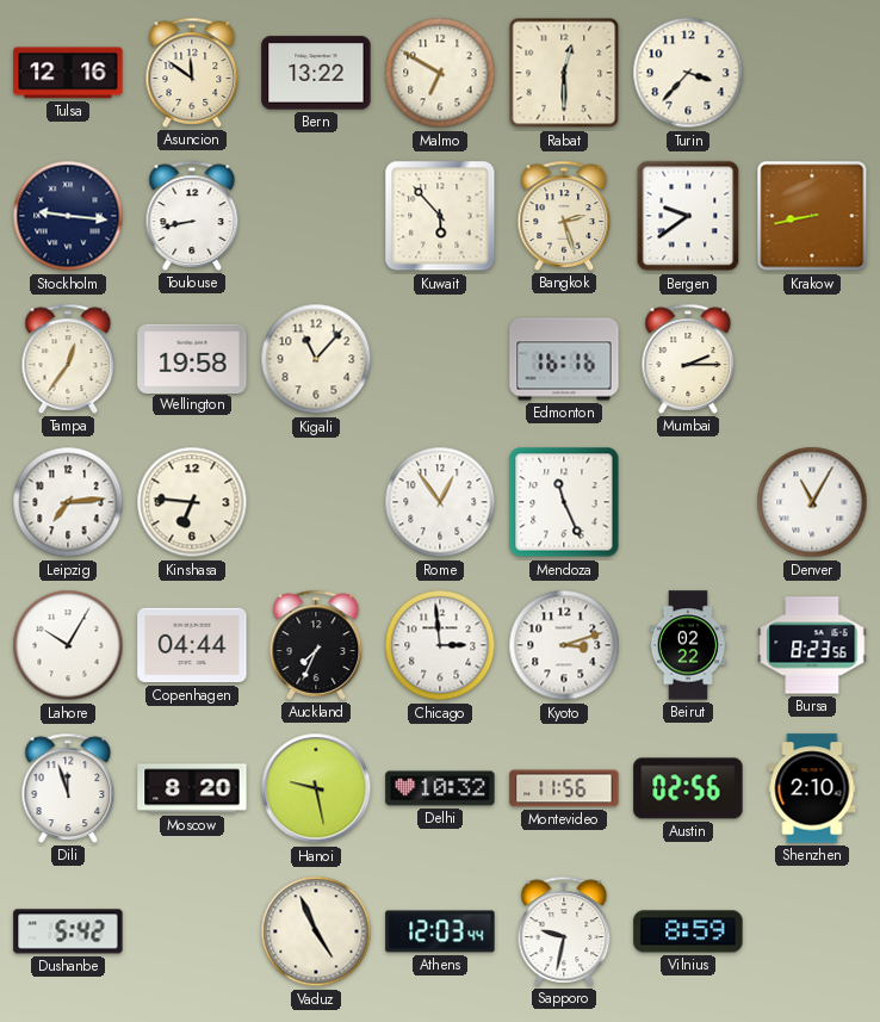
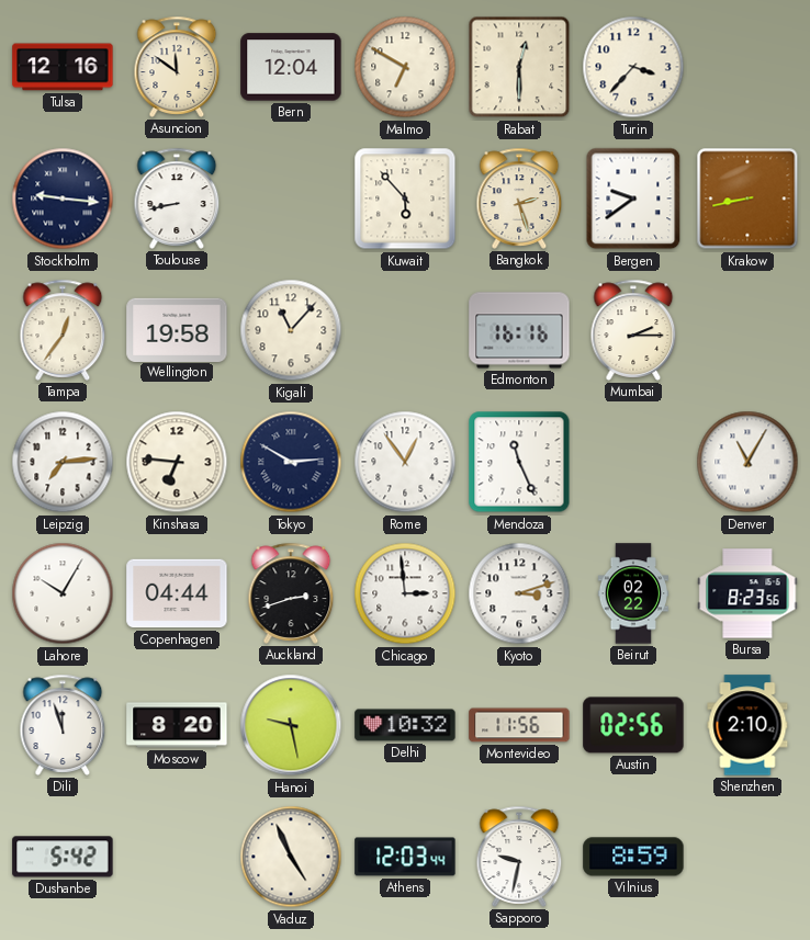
Bern: 13:22 -> 12:04 (291, 67)
Tokyo: none -> 2:50 (291, 462)
Auckland: 7:34 -> 2:42 (291, 593)
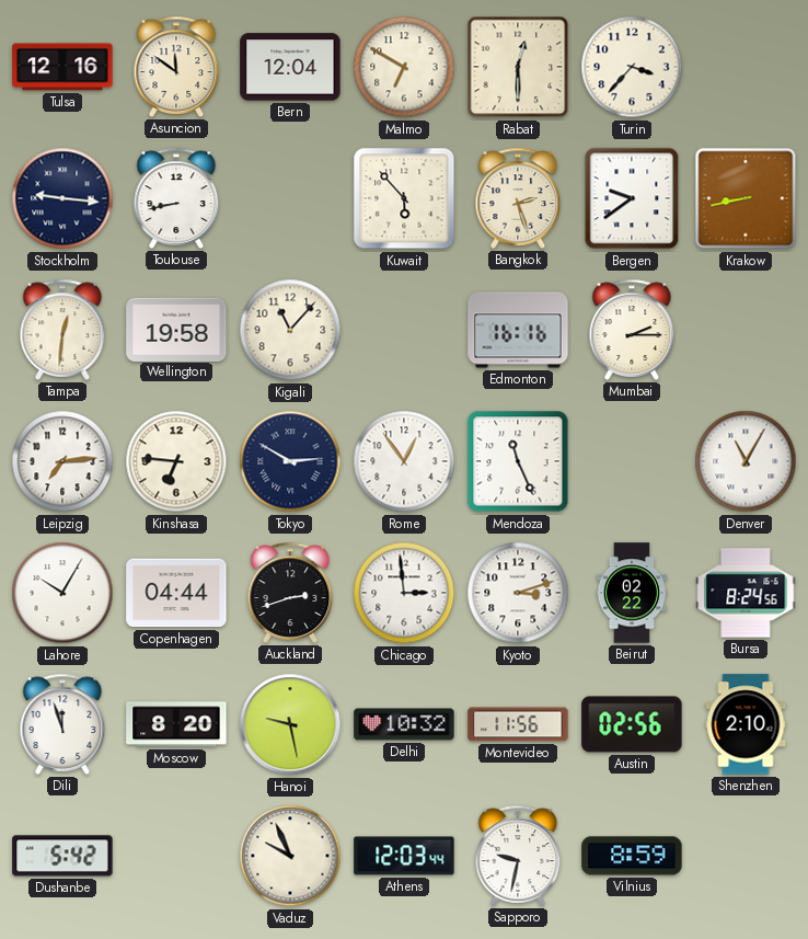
Tampa: 12:36 -> 12:31 (62, 330)
Bursa: 8:23 -> 8:24 (746, 593)
Vaduz: 4:56 -> 9:56 (290, 856)
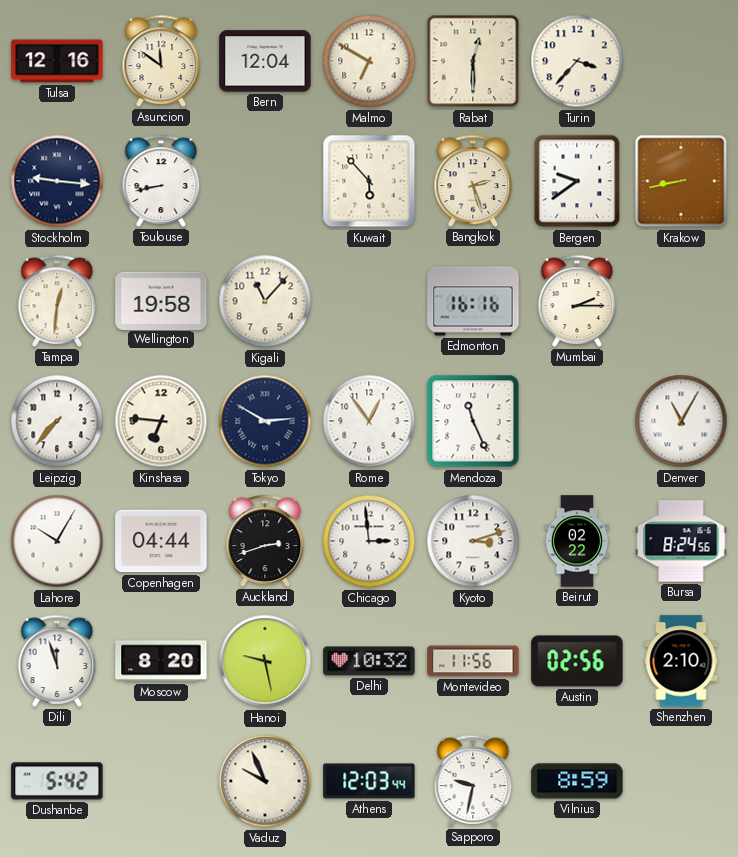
Leipzig: 7:14 -> 7:37 (57, 421)
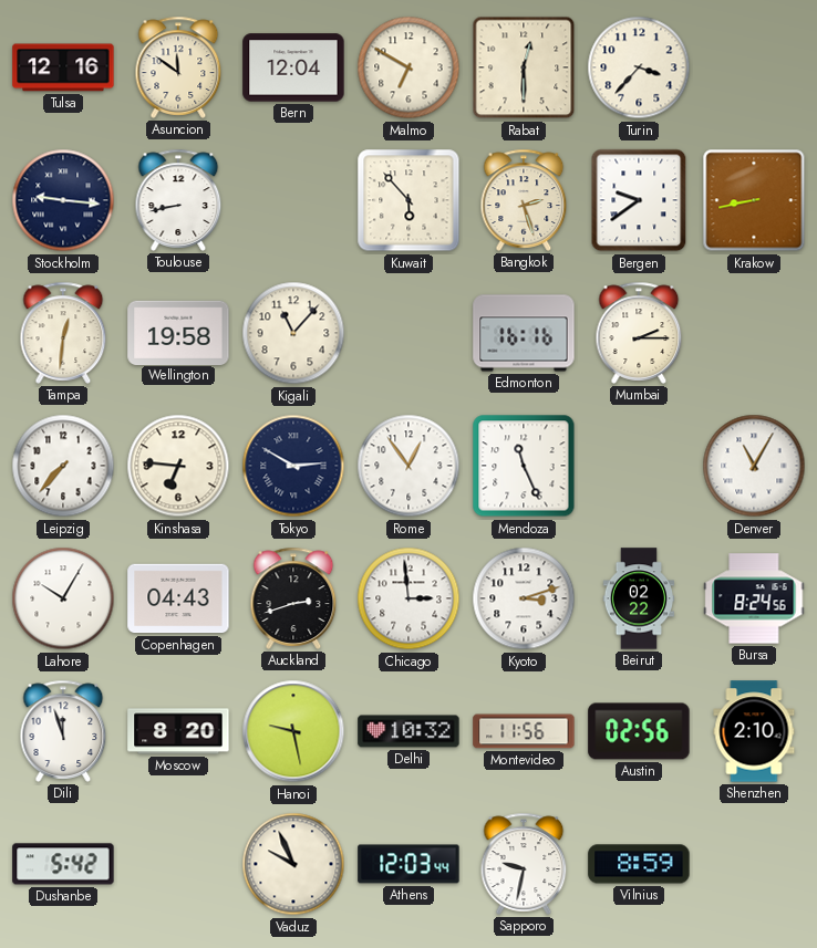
Copenhagen: 04:44 -> 04:43 (178, 598)
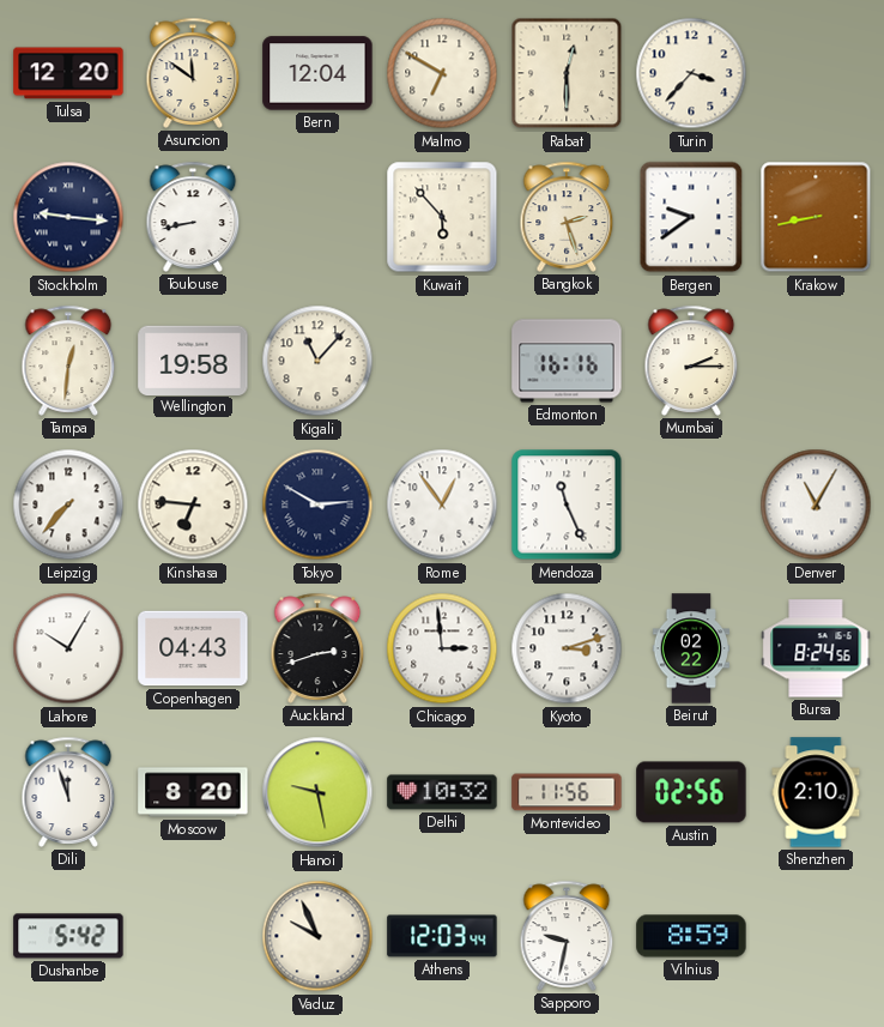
Tulsa: 12:16 -> 12:20 (68, 73)
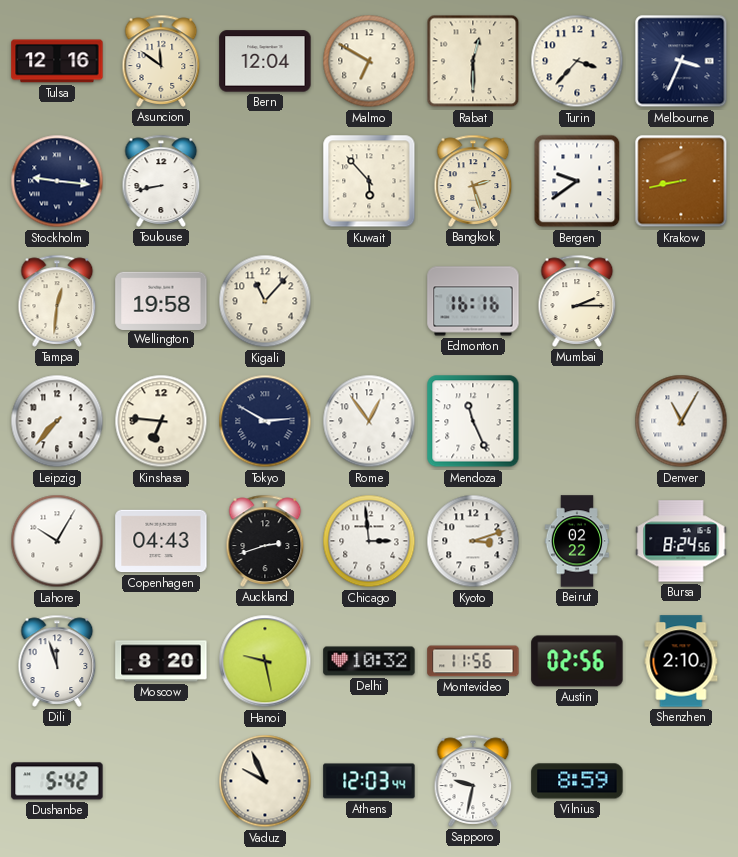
Tulsa: 12:20 -> 12:16 (57, 61)
Melbourne: none -> 3:34 (681, 61)
